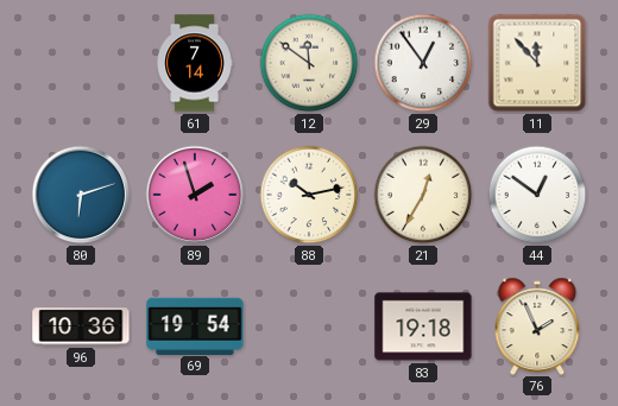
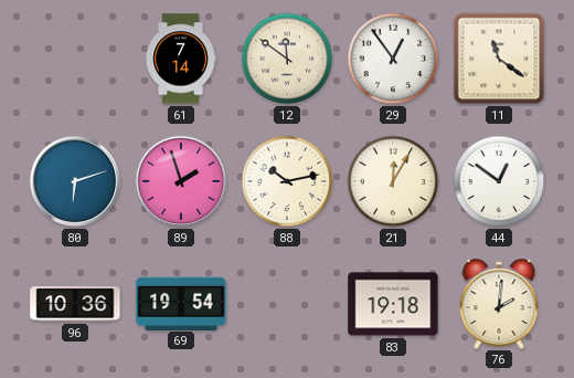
11: 11:53 -> 11:21 (499, 59)
21: 12:35 -> 12:05 (393, 181)
76: 1:56 -> 2:01 (499, 303)
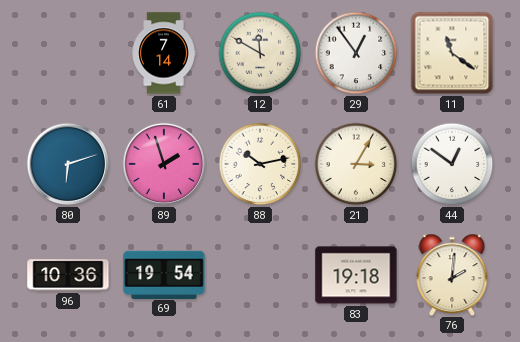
12: 11:51 -> 11:50 (260, 53)
21: 12:05 -> 3:05 (356, 164)
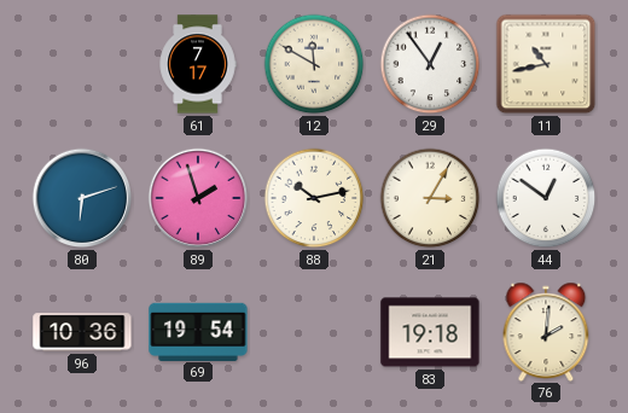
61: 7:14 -> 7:17 (198, 64)
11: 11:21 -> 10:43 (546, 64)
